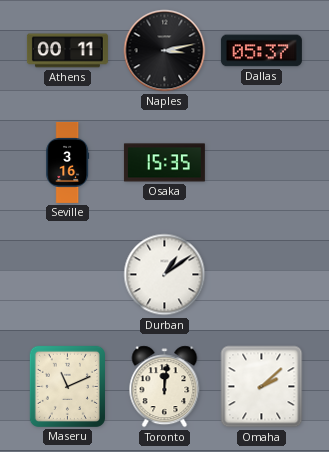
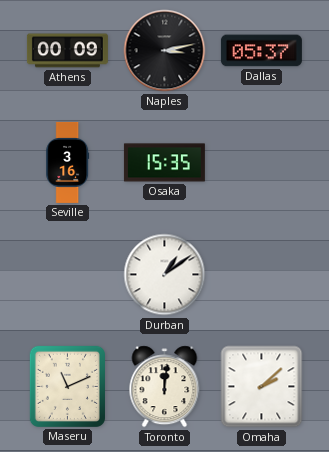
Athens: 00:11 -> 00:09 (67, 51)
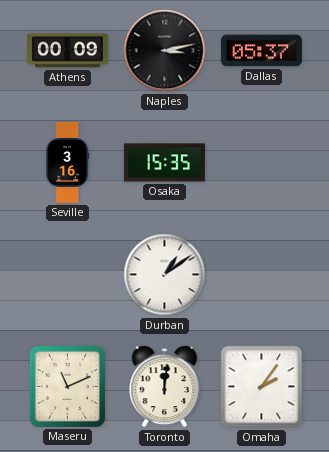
Omaha: 2:08 -> 2:06 (262, 387)
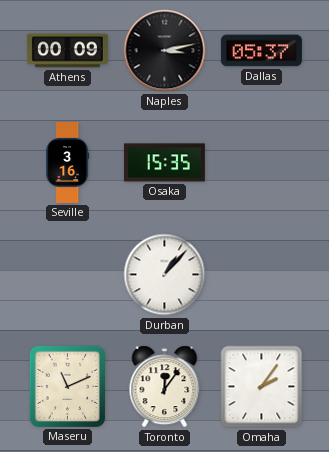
Durban: 1:09 -> 1:07 (165, 275)
Toronto: 12:01 -> 12:06 (165, 387)
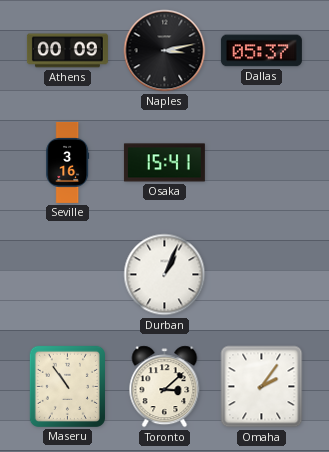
Osaka: 15:35 -> 15:41 (164, 163)
Durban: 1:07 -> 1:04 (165, 275)
Maseru: 11:11 -> 10:54 (67, 386)
Toronto: 12:06 -> 3:08 (165, 387)
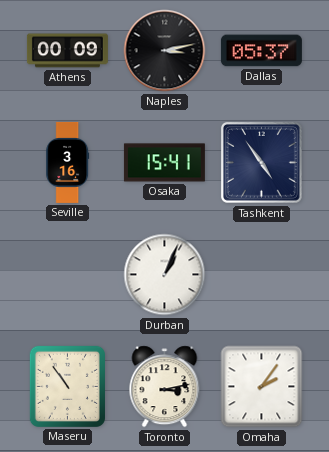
Tashkent: none -> 4:54 (261, 162)
Toronto: 3:08 -> 3:13 (165, 387)
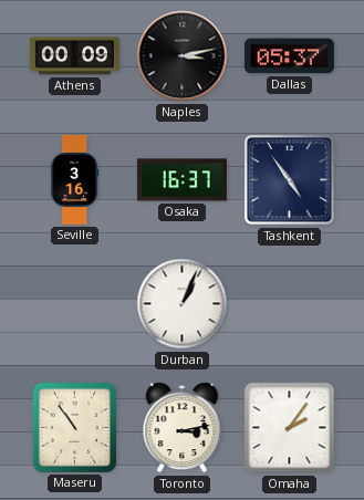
Osaka: 15:41 -> 16:37 (181, 180)
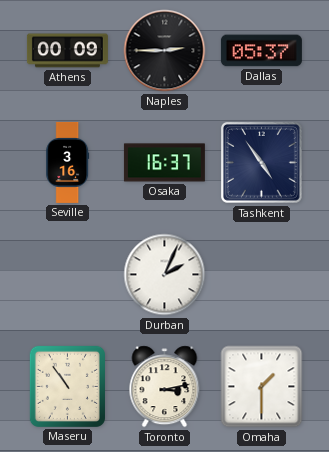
Naples: 3:13 -> 2:45 (165, 51)
Durban: 1:04 -> 2:04 (165, 275)
Omaha: 2:06 -> 1:30 (262, 387)
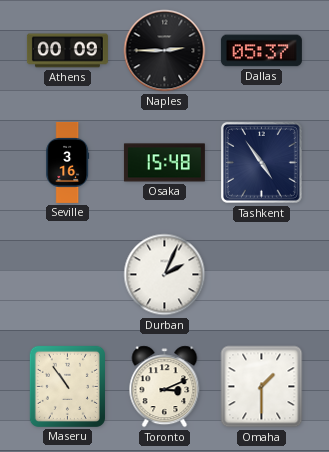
Osaka: 16:37 -> 15:48 (164, 163)
Toronto: 3:13 -> 3:11 (165, 387)
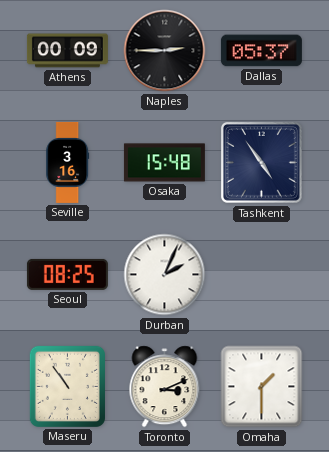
Seoul: none -> 08:25 (67, 274)
